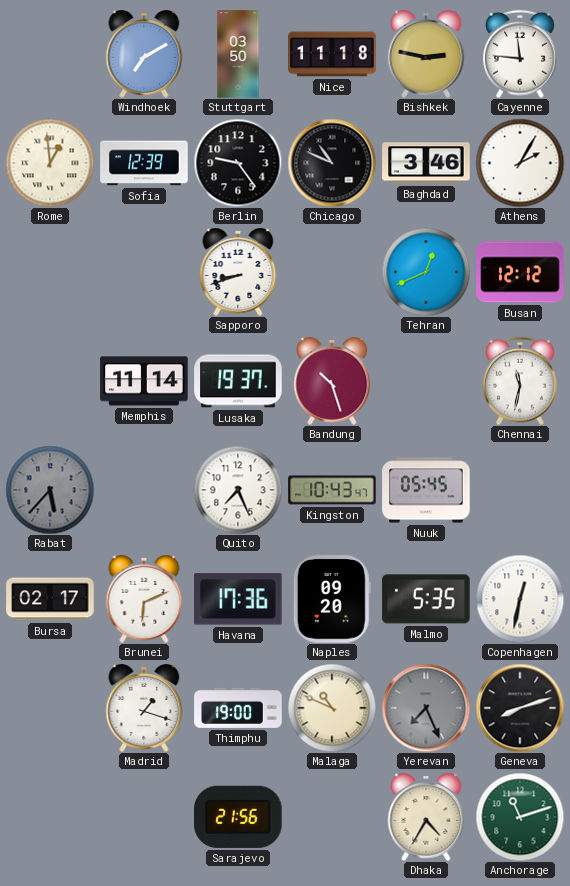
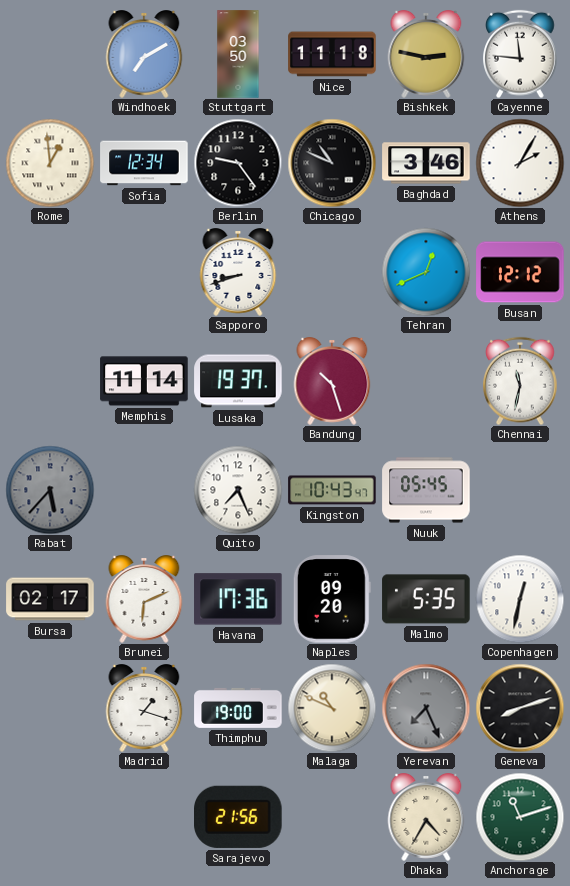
Sofia: 12:39 -> 12:34 (144, 163)
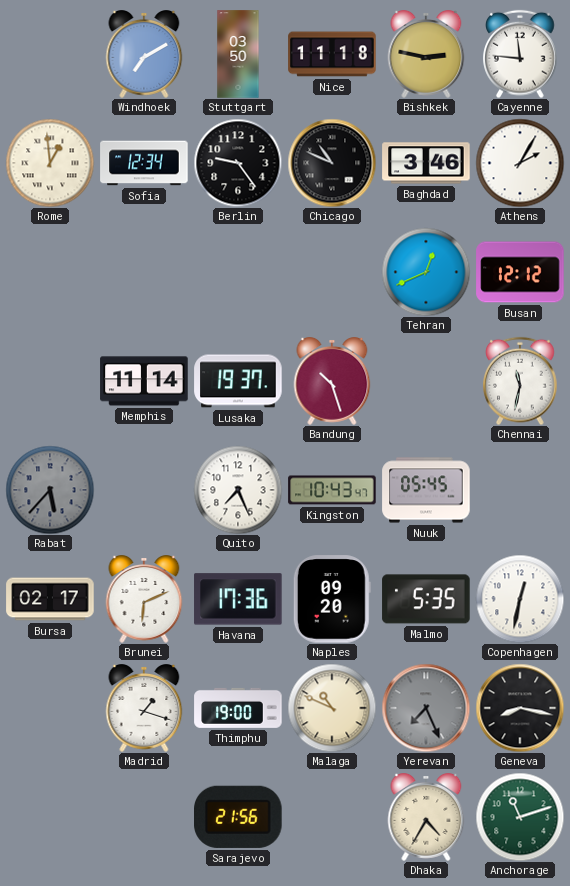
Sapporo: 8:42 -> none (238, 273)
Geneva: 8:12 -> 8:17 (520, 708)
